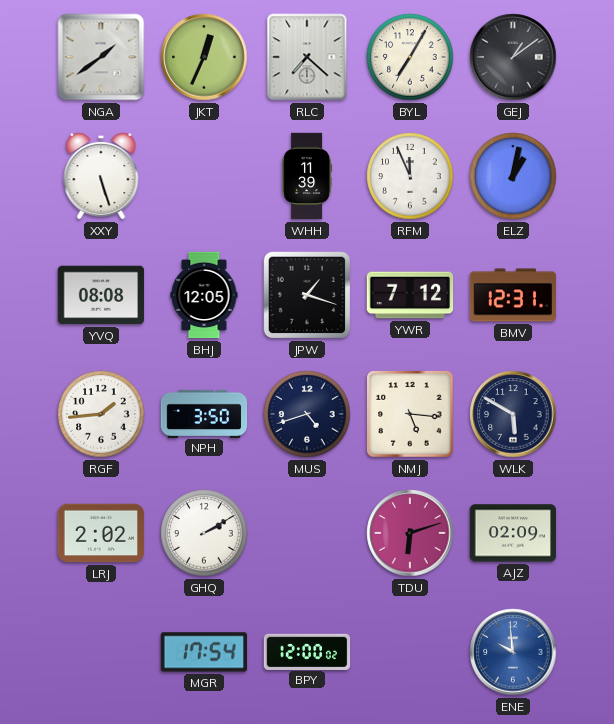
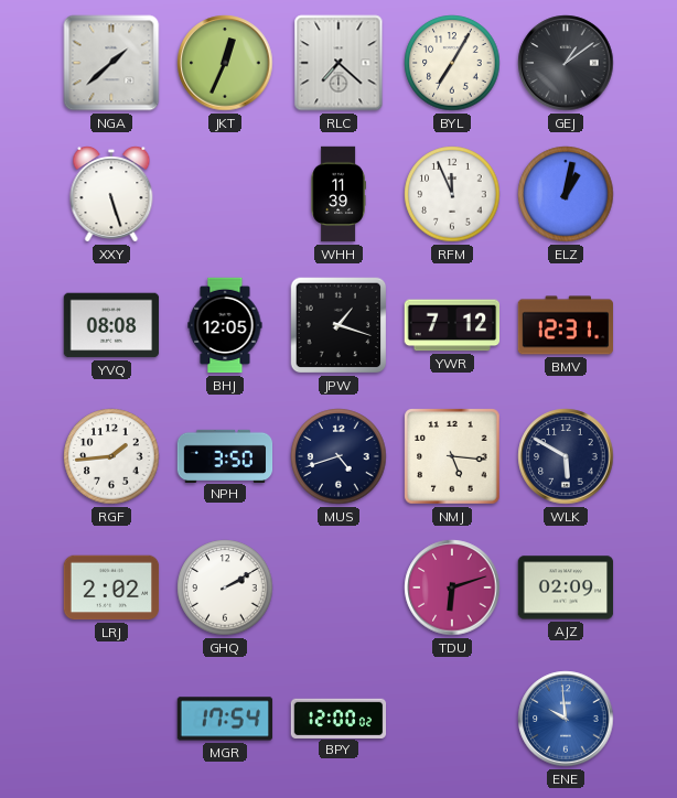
NGA: 1:39 -> 1:38 (111, 63)
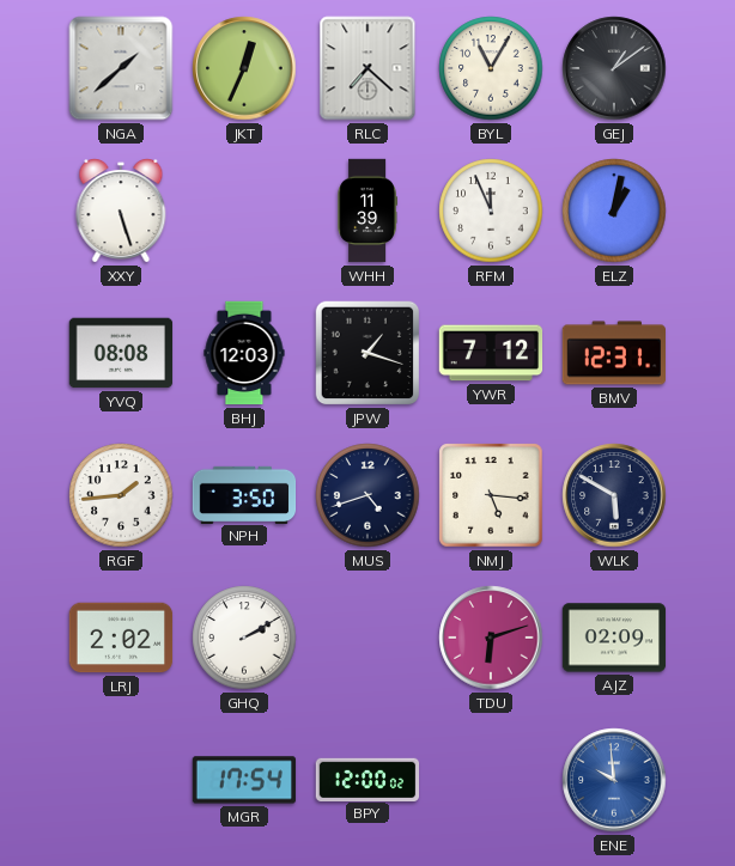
BYL: 7:05 -> 11:05 (491, 68)
BHJ: 12:05 -> 12:03 (244, 353)
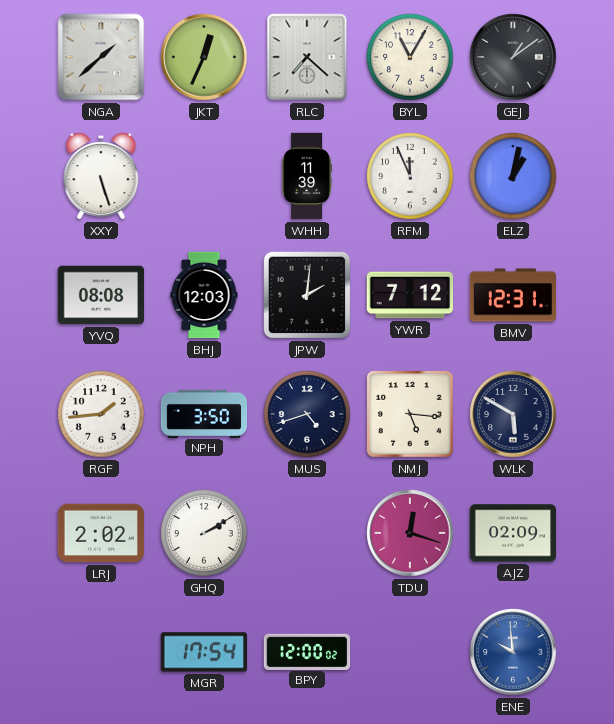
JPW: 1:18 -> 2:01 (307, 295)
TDU: 6:12 -> 12:18 (410, 533)
